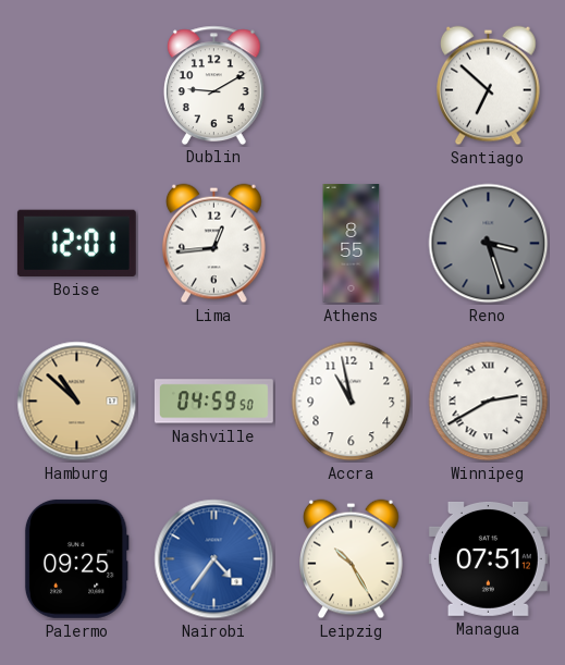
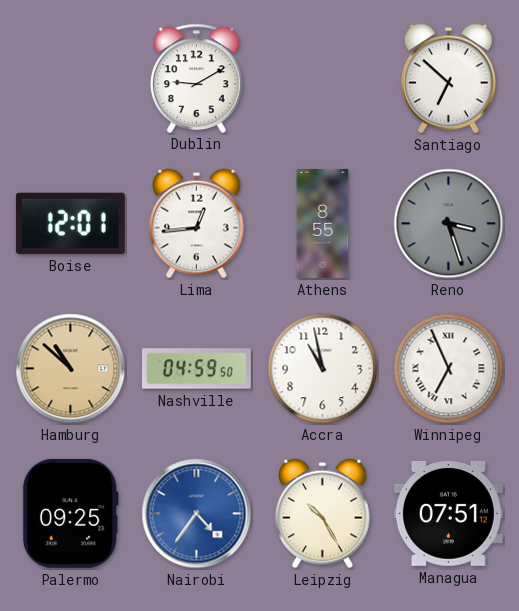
Winnipeg: 2:40 -> 6:56 (449, 369)
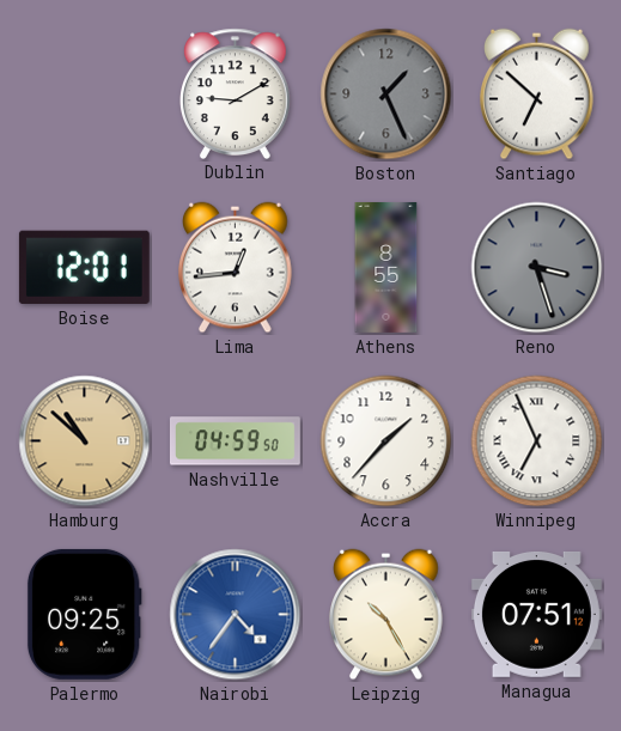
Boston: none -> 1:26 (386, 95)
Accra: 10:58 -> 1:37 (386, 441)
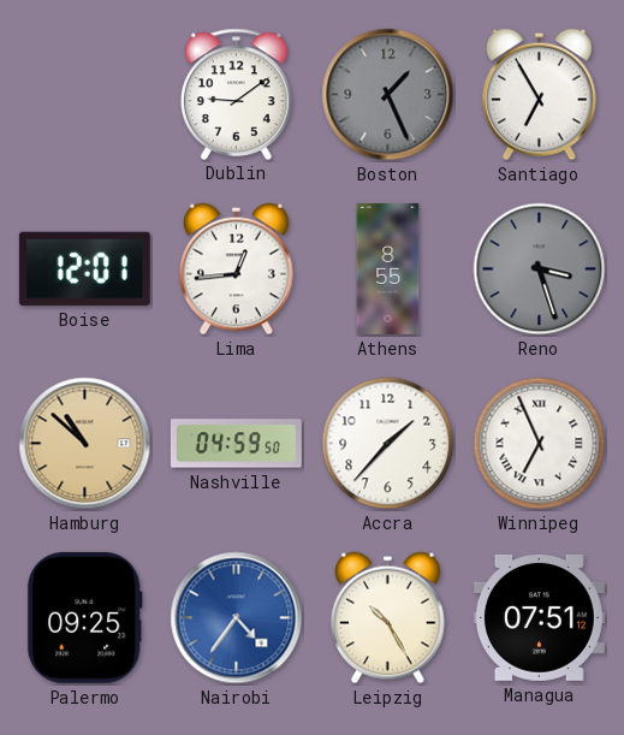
Dublin: 9:10 -> 9:09 (237, 94)
Santiago: 6:52 -> 6:55 (540, 95)
